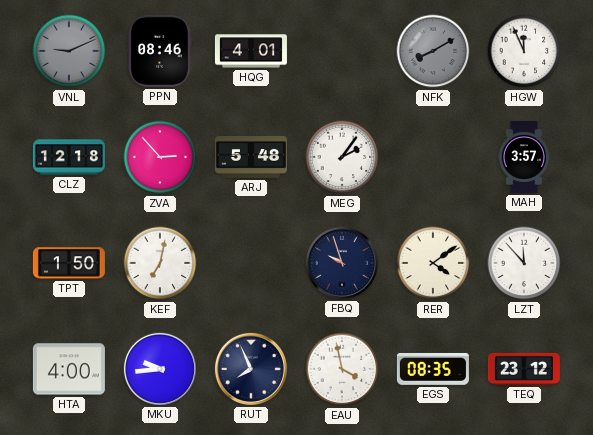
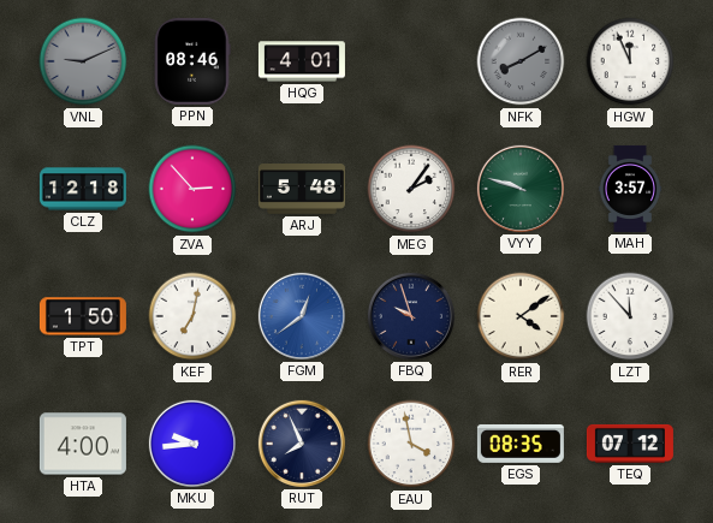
VYY: none -> 9:48 (521, 189)
FGM: none -> 12:39 (302, 316)
TEQ: 23:12 -> 07:12 (630, 444)
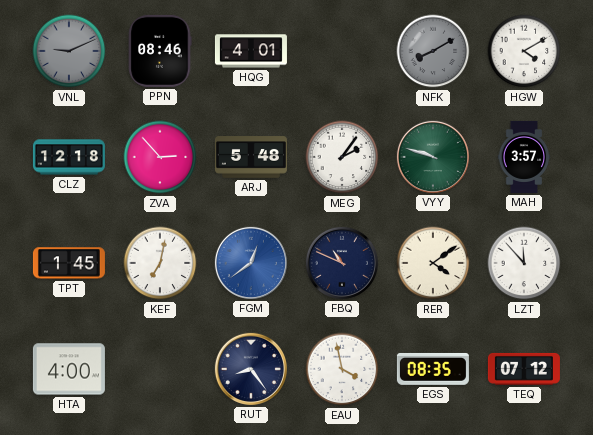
HGW: 11:56 -> 4:10 (524, 51)
TPT: 1:50 -> 1:45 (69, 263)
FBQ: 9:57 -> 10:49 (342, 263)
MKU: 9:44 -> none (192, 444)
RUT: 7:56 -> 8:24 (251, 369)
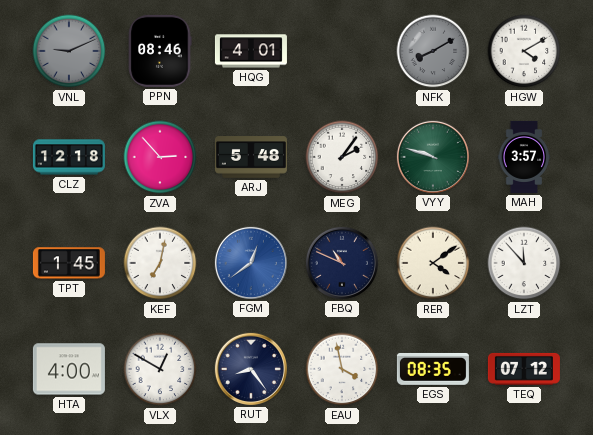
VLX: none -> 12:50 (160, 369)
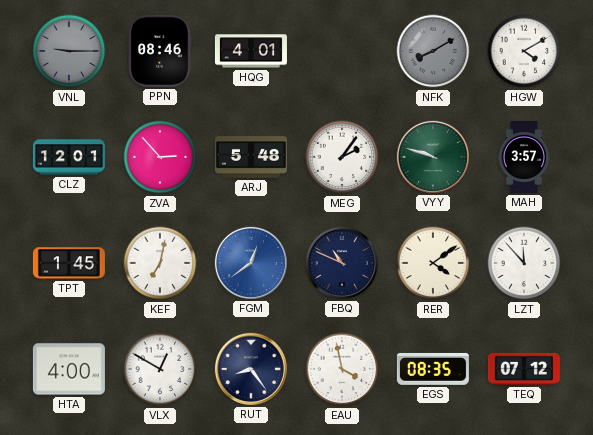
VNL: 9:11 -> 9:15 (69, 51)
CLZ: 12:18 -> 12:01 (69, 157)
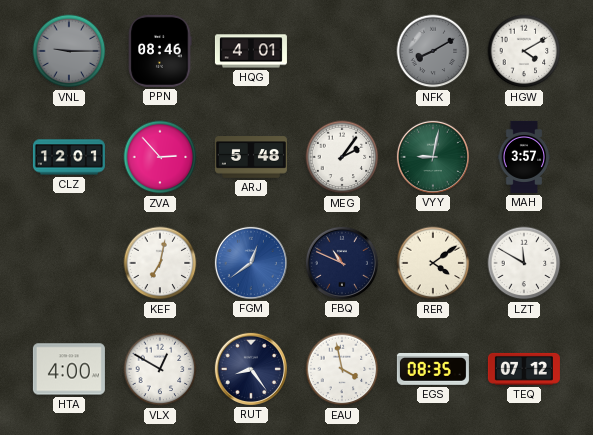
VYY: 9:48 -> 9:02 (433, 157)
TPT: 1:45 -> none (69, 263)
LZT: 11:53 -> 11:50 (524, 263)
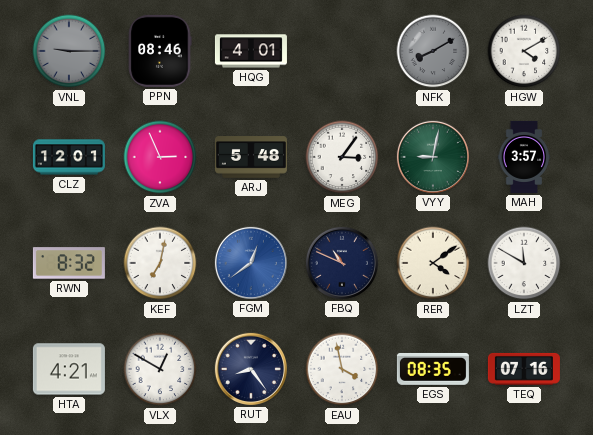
ZVA: 2:53 -> 2:56 (160, 157)
MEG: 2:06 -> 3:06 (342, 157)
RWN: none -> 8:32 (69, 263)
HTA: 4:00 -> 4:21 (69, 369)
TEQ: 07:12 -> 07:16 (524, 369)
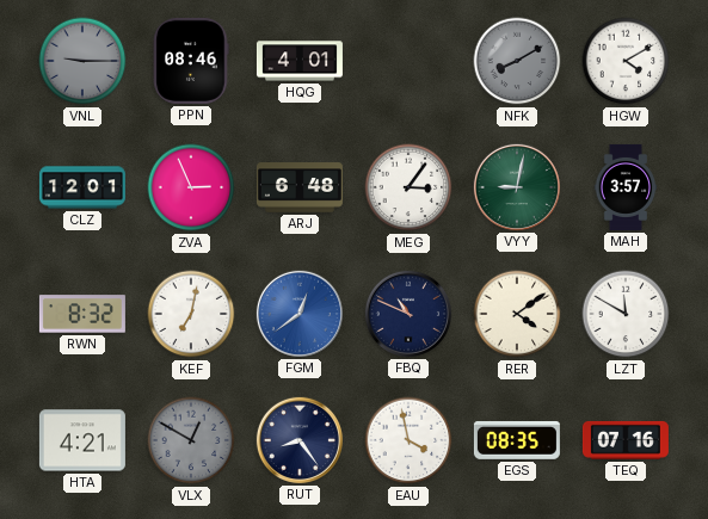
ARJ: 5:48 -> 6:48 (300, 187)
VLX dial: white -> grey (191, 440)
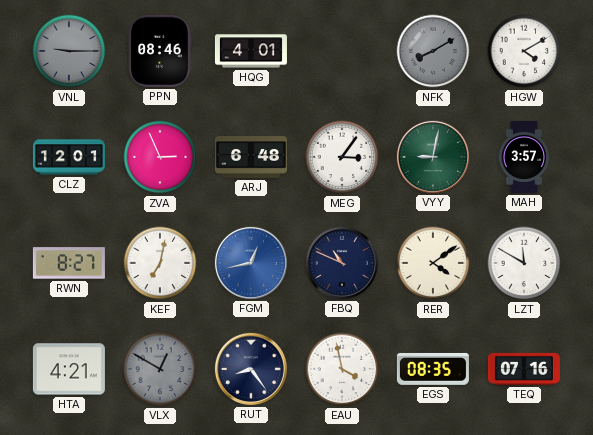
RWN: 8:32 -> 8:27 (69, 263)
FGM: 12:39 -> 12:43 (251, 263)
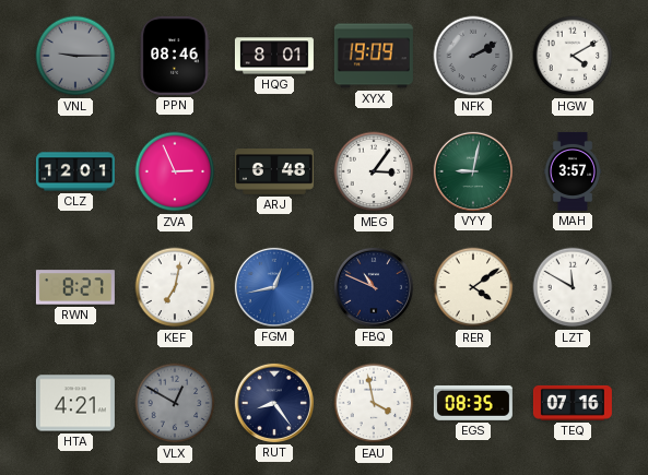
HQG: 4:01 -> 8:01 (274, 56)
XYX: none -> 19:09 (374, 56)
NFK: 8:10 -> 2:10 (473, 56)
